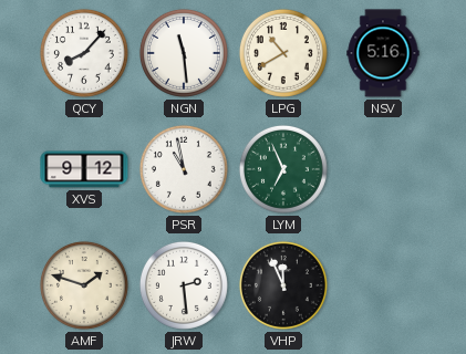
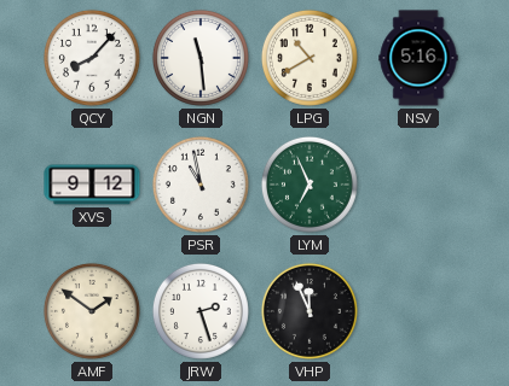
AMF: 1:48 -> 1:51 (92, 311)
JRW: 2:29 -> 2:27 (201, 311)
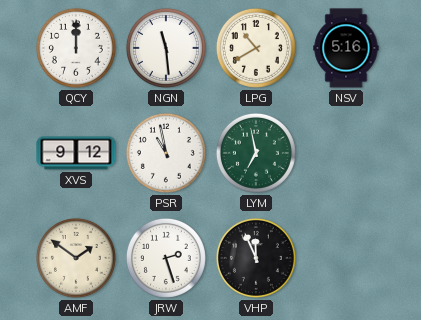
QCY: 8:07 -> 12:00 (76, 48)
LYM: 6:56 -> 6:58 (256, 153)
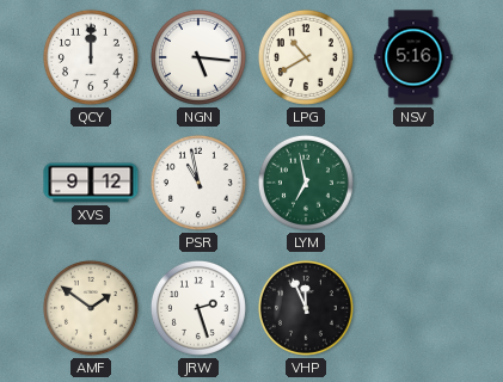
NGN: 11:29 -> 5:16 (198, 57)
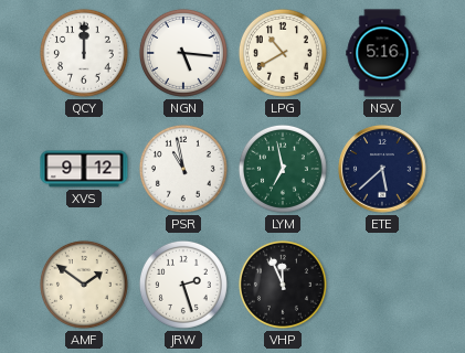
ETE: none -> 5:38 (382, 169)
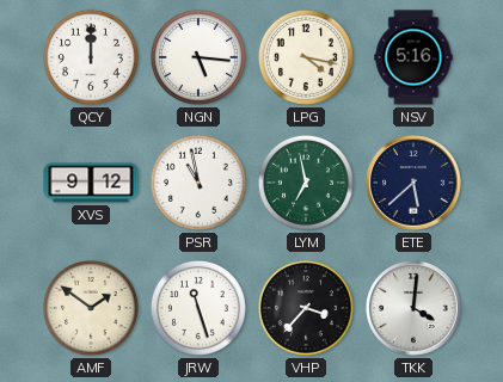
LPG: 10:40 -> 4:17 (306, 57)
JRW: 2:27 -> 11:27 (198, 308)
VHP: 11:56 -> 3:37 (306, 308)
TKK: none -> 4:01 (413, 308)
